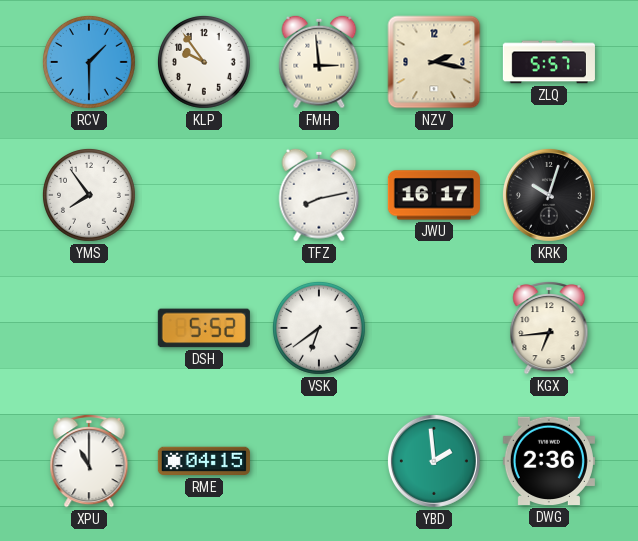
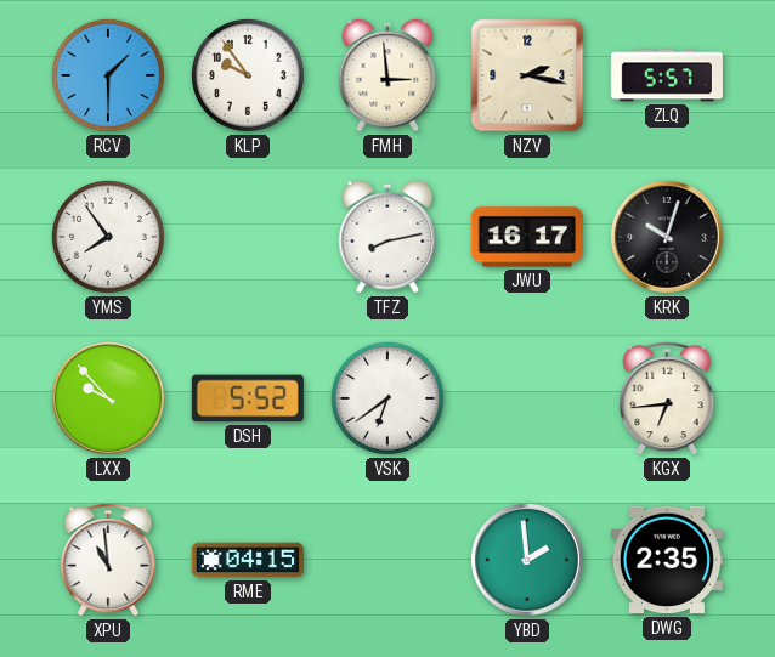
LXX: none -> 9:53 (108, 398)
XPU: 11:00 -> 10:59 (108, 560)
DWG: 2:36 -> 2:35 (667, 560)
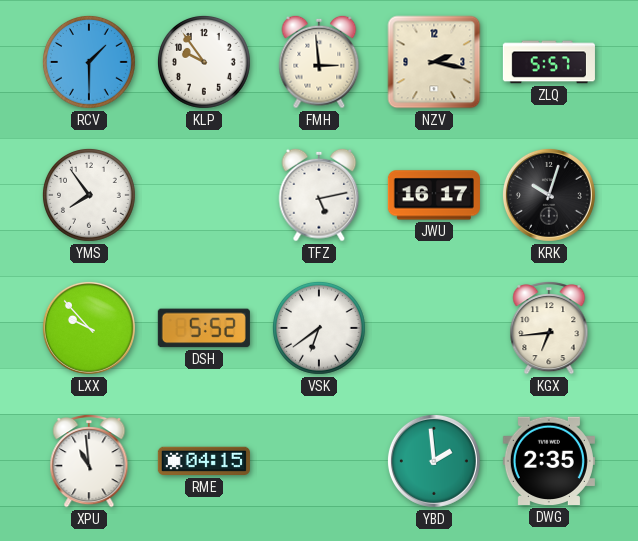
TFZ: 8:13 -> 5:13 (319, 195)
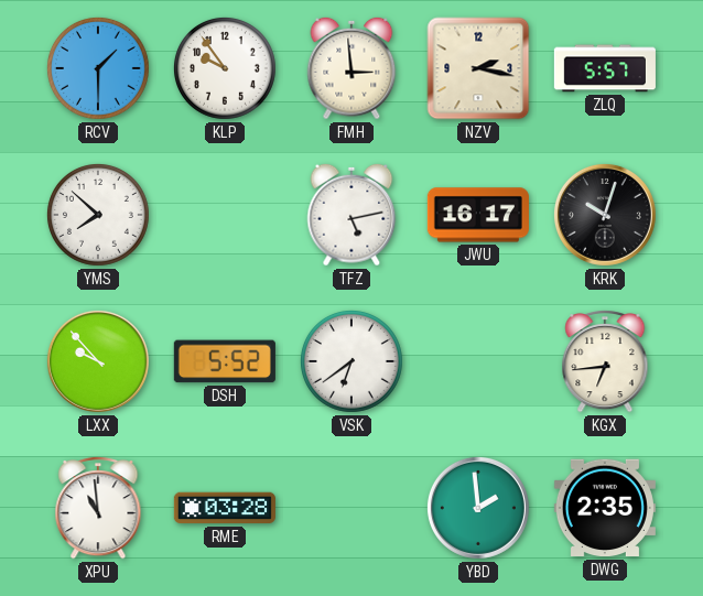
YMS: 7:54 -> 7:52 (99, 216)
RME: 04:15 -> 03:28 (225, 508)
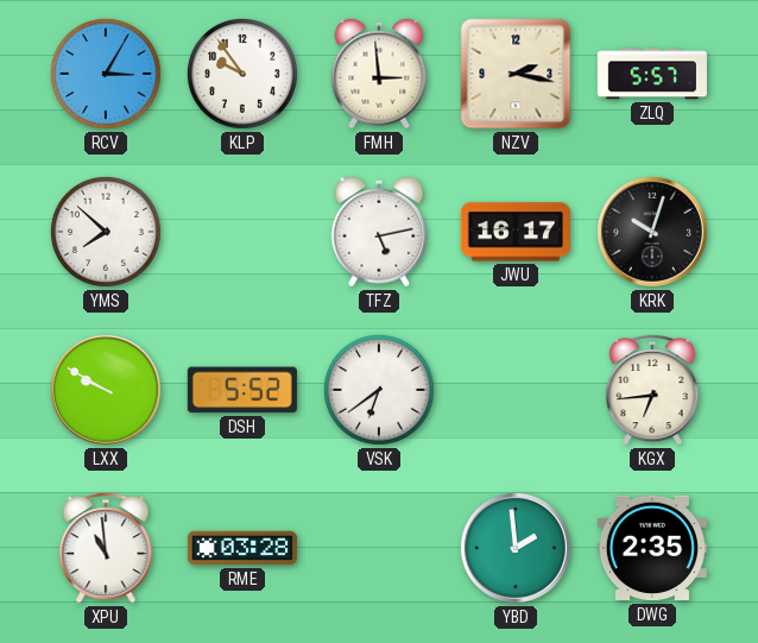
RCV: 1:30 -> 3:05 (107, 75)
LXX: 9:53 -> 9:50 (106, 390)
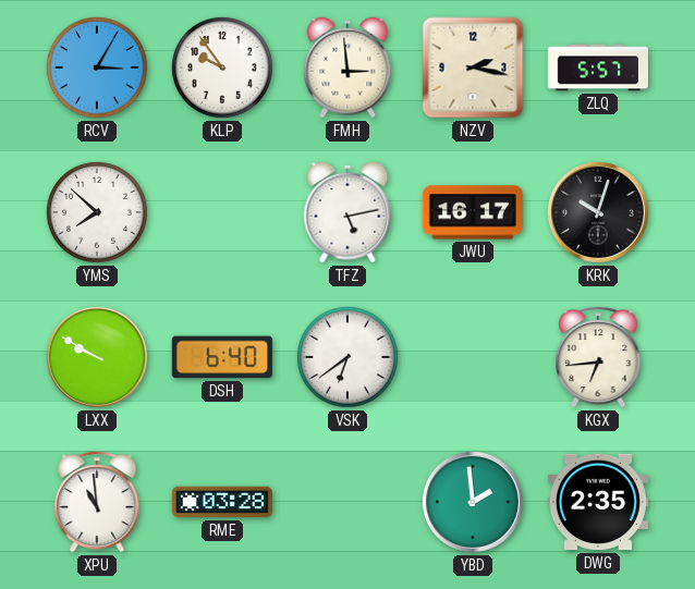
DSH: 5:52 -> 6:40 (222, 357)
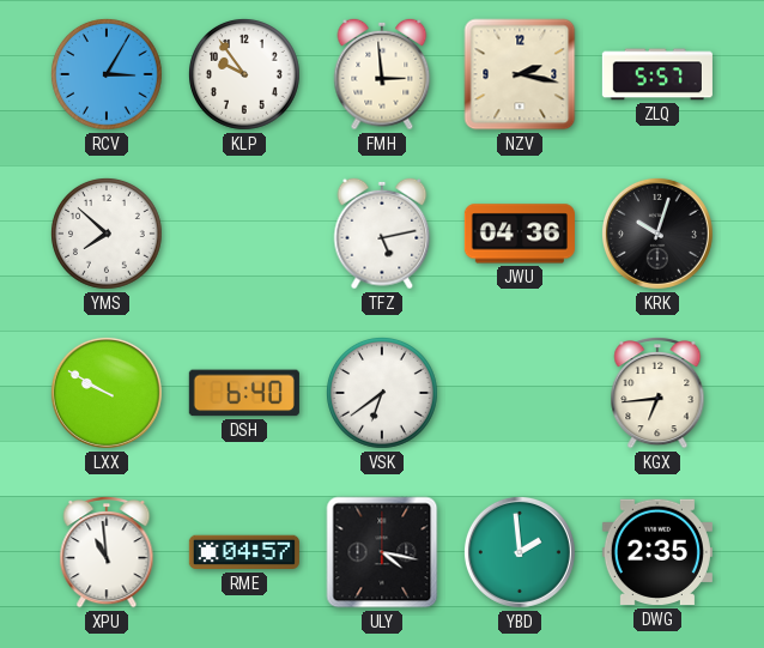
JWU: 16:17 -> 04:36 (520, 234)
RME: 03:28 -> 04:57 (244, 552)
ULY: none -> 4:17 (382, 552)
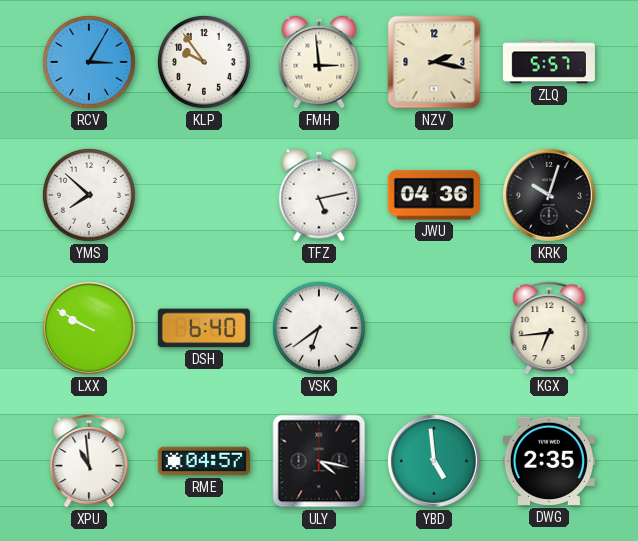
YBD: 1:59 -> 4:59 (434, 461)
